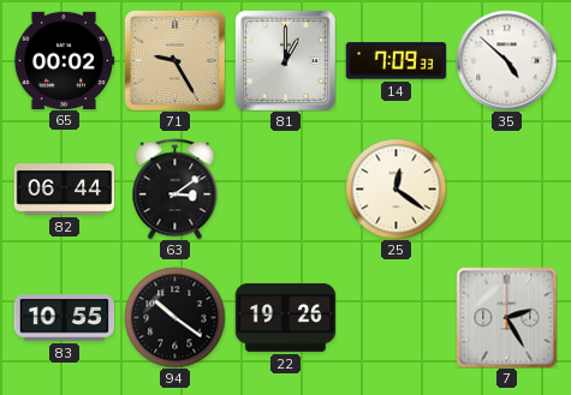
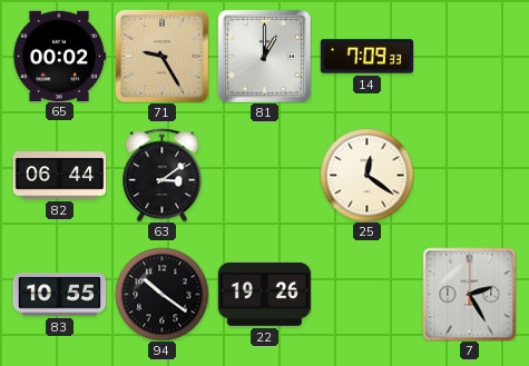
35: 4:52 -> none (506, 60)
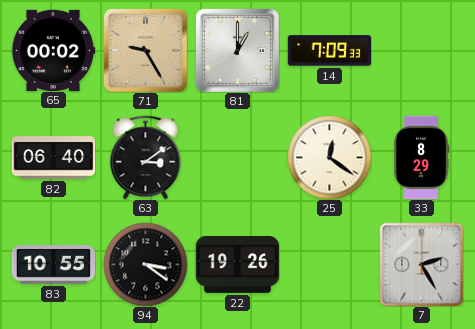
82: 06:44 -> 06:40 (53, 158)
33: none -> 8:29 (421, 157)
94: 10:21 -> 3:21 (145, 264)
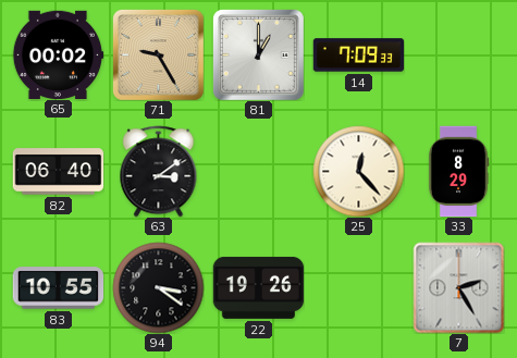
25: 12:21 -> 12:23 (358, 171)
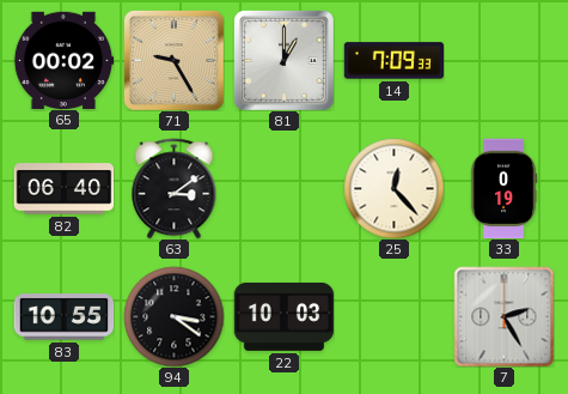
33: 8:29 -> 0:19 (503, 188)
22: 19:26 -> 10:03 (283, 317)
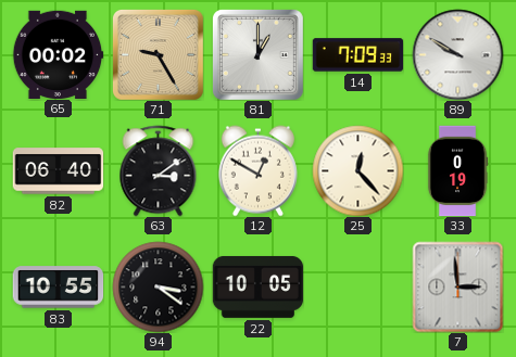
89: none -> 9:50 (457, 54)
12: none -> 12:50 (257, 170)
22: 10:03 -> 10:05 (257, 288)
7: 2:25 -> 2:59 (457, 286)
